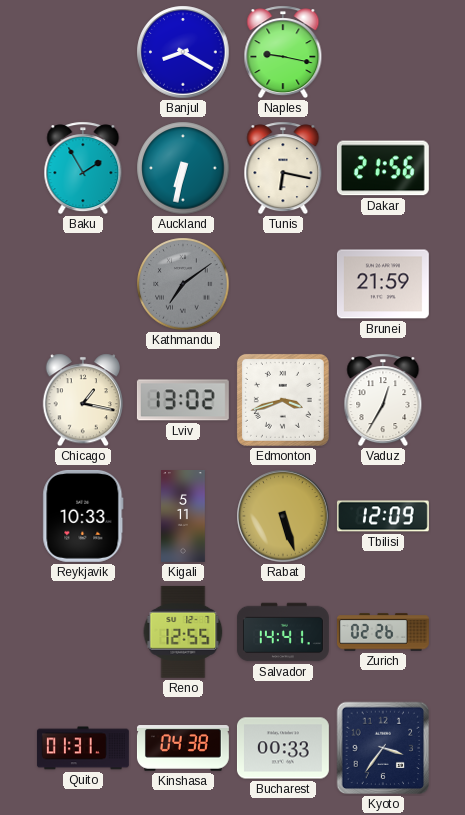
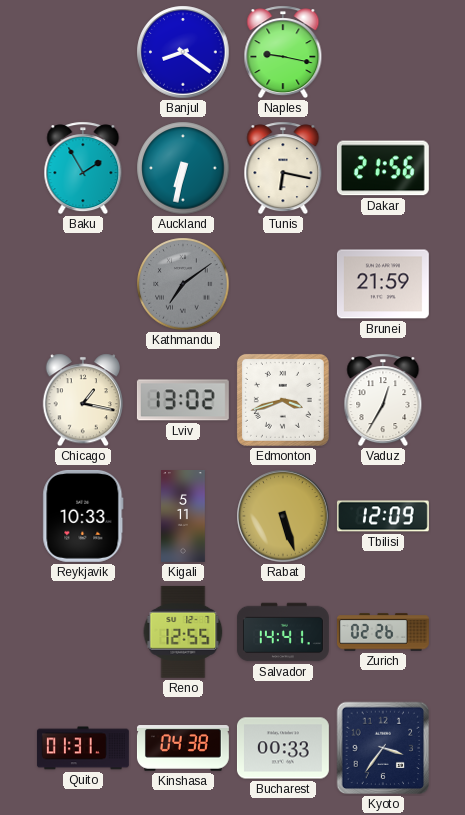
Banjul: 8:20 -> 8:21 (183, 52)
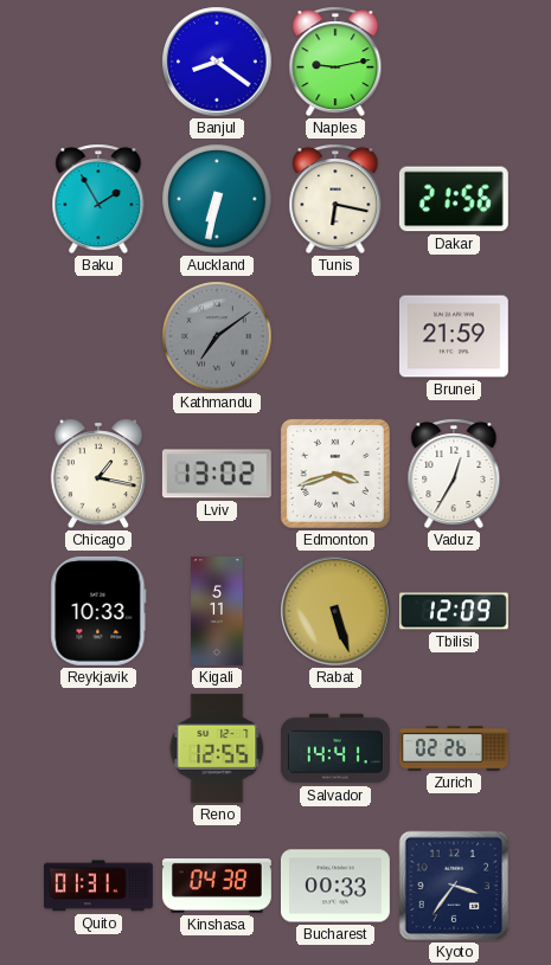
Naples: 9:17 -> 9:13 (335, 62)
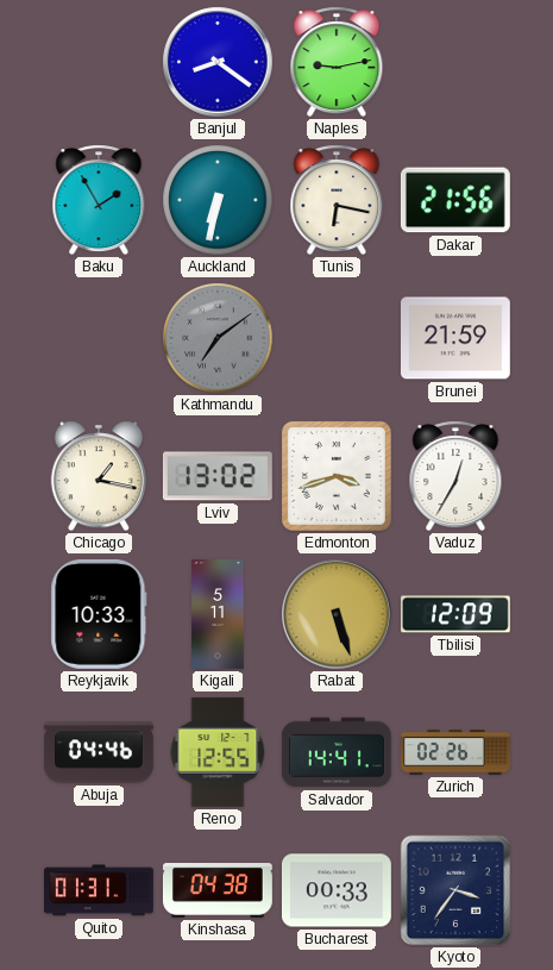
Abuja: none -> 04:46 (99, 752)
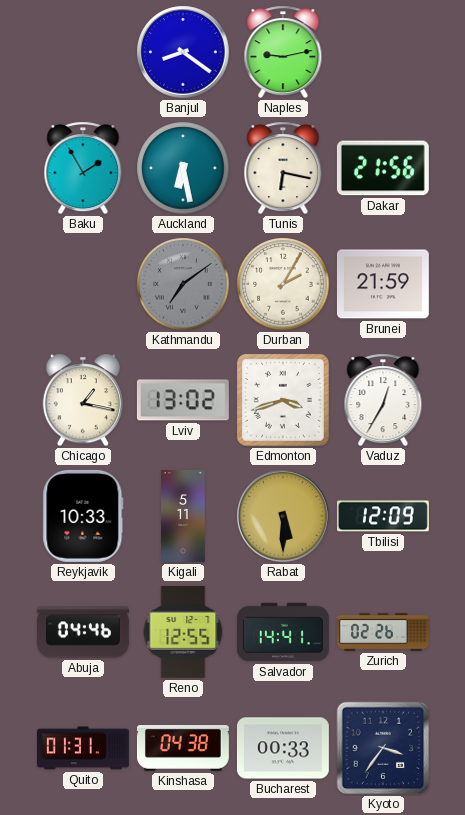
Auckland: 6:32 -> 6:28 (183, 168)
Durban: none -> 2:05 (283, 284)
Rabat: 5:27 -> 5:30 (283, 516)
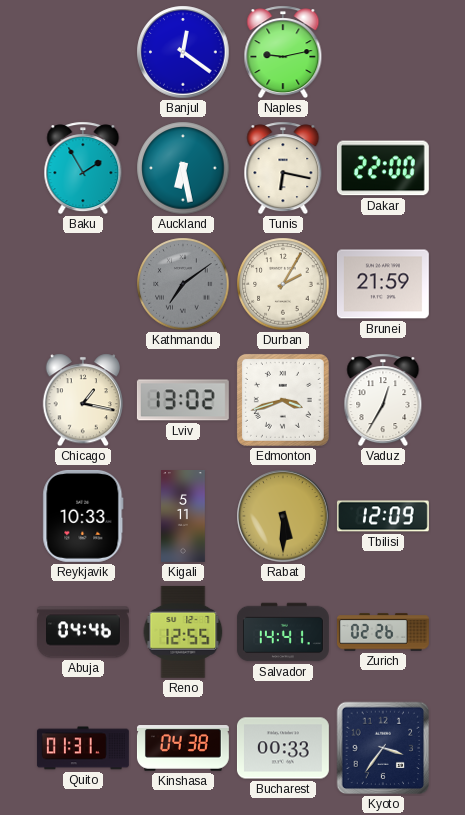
Banjul: 8:21 -> 12:21 (183, 52)
Dakar: 21:56 -> 22:00 (383, 168)
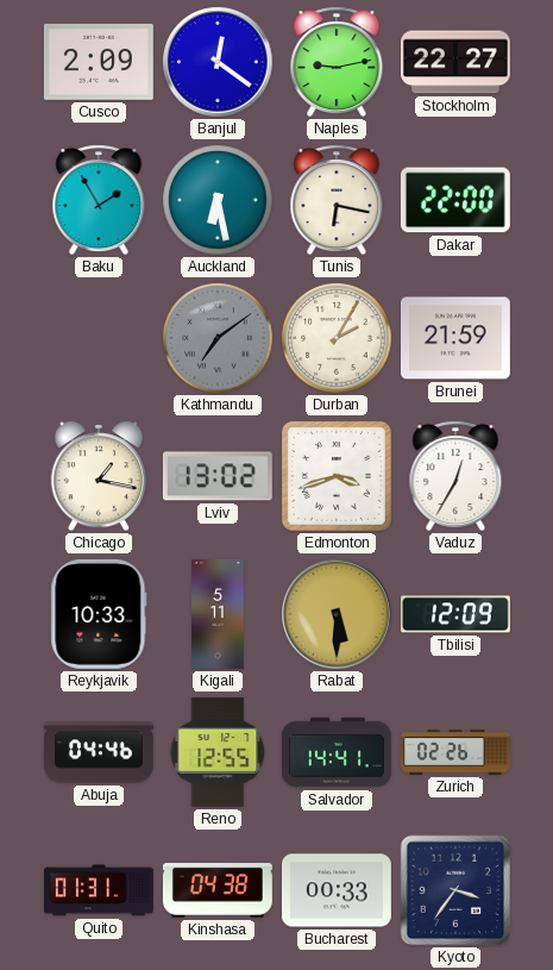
Cusco: none -> 2:09 (99, 62)
Stockholm: none -> 22:27 (455, 62)
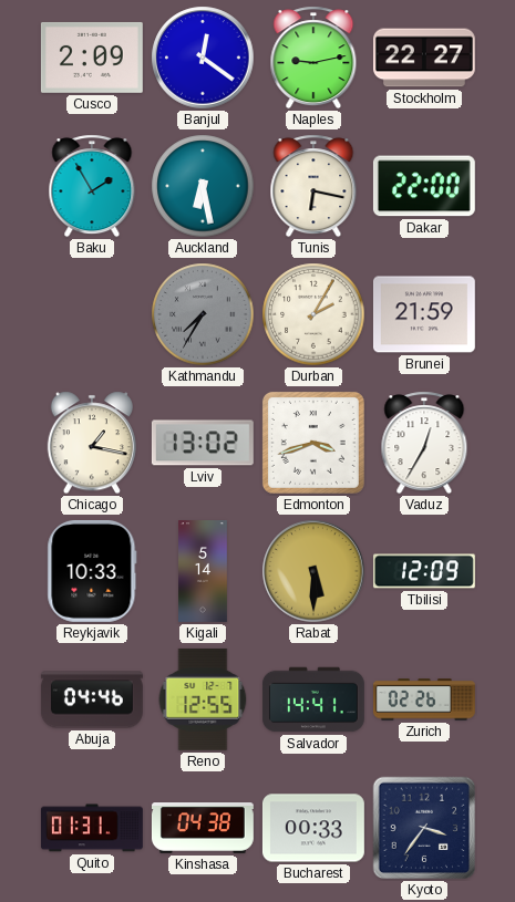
Kathmandu: 7:09 -> 7:35 (203, 314)
Kigali: 5:11 -> 5:14 (203, 572)
